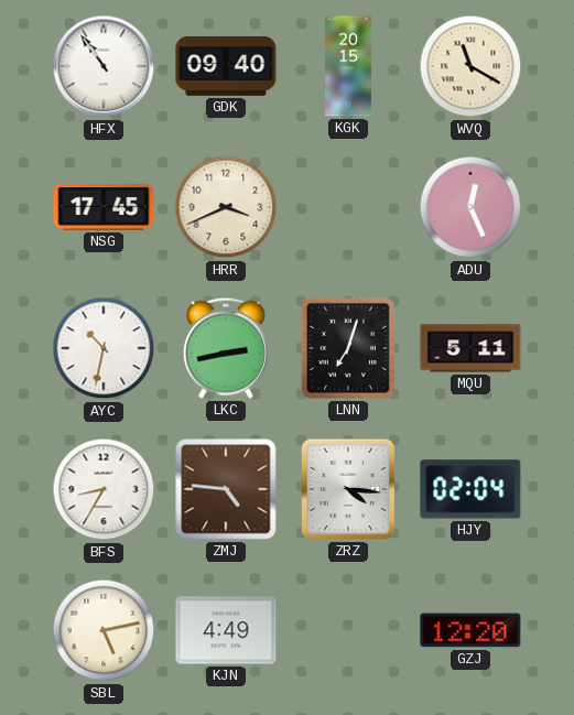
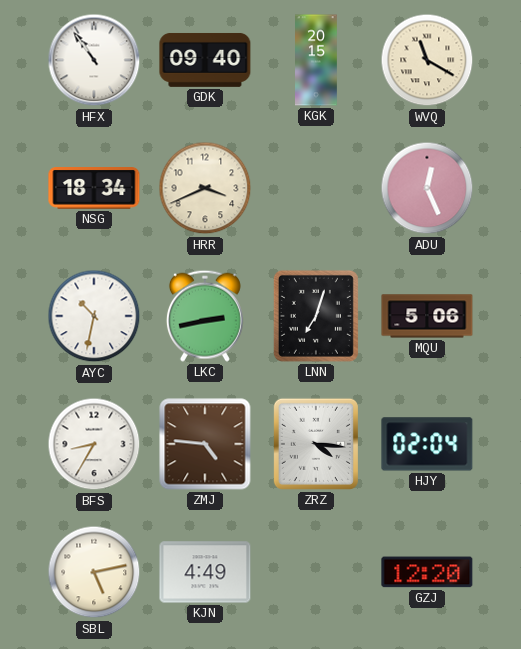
NSG: 17:45 -> 18:34 (94, 188)
MQU: 5:11 -> 5:06 (427, 316)
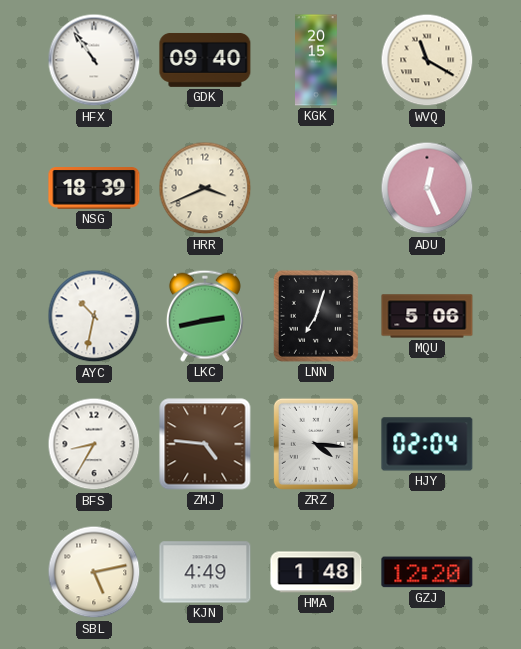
NSG: 18:34 -> 18:39 (94, 188)
HMA: none -> 1:48 (316, 572)
